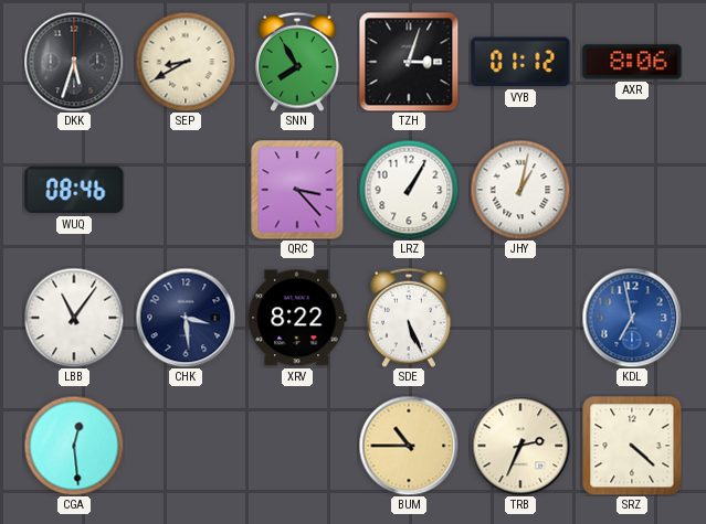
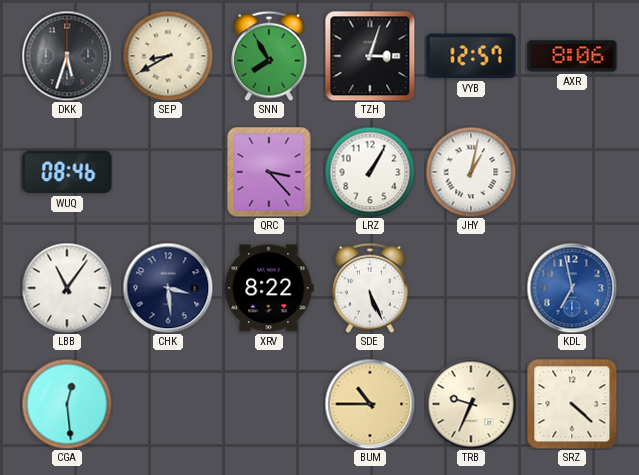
VYB: 01:12 -> 12:57 (471, 56)
TRB: 2:34 -> 9:34 (471, 404)
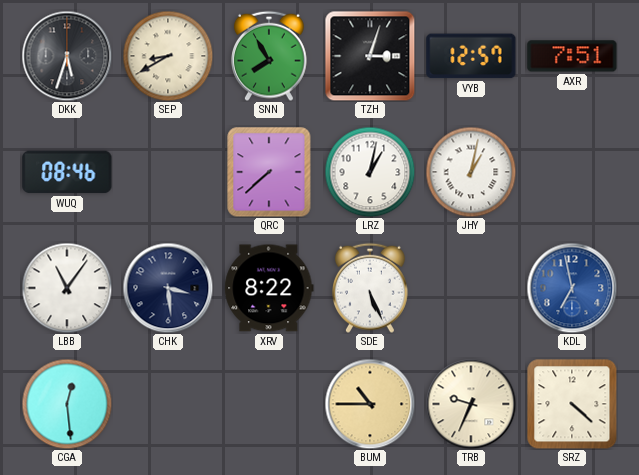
AXR: 8:06 -> 7:51 (572, 56)
QRC: 3:23 -> 7:38 (269, 172)
LRZ: 1:05 -> 1:02 (370, 172)
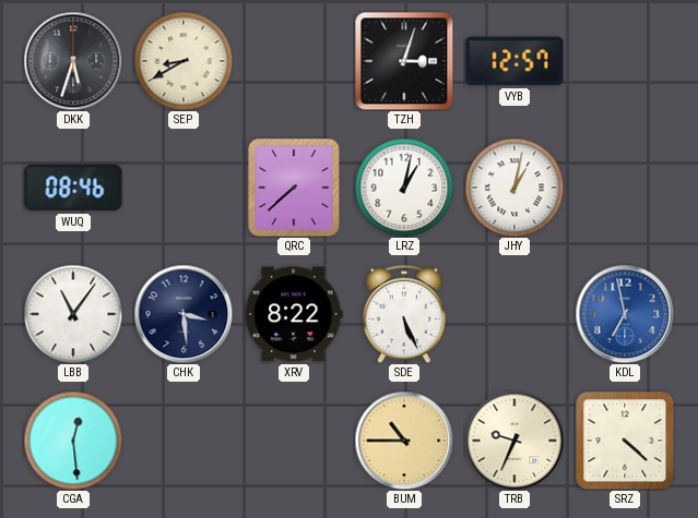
SNN: 7:55 -> none (270, 56)
AXR: 7:51 -> none (572, 56)
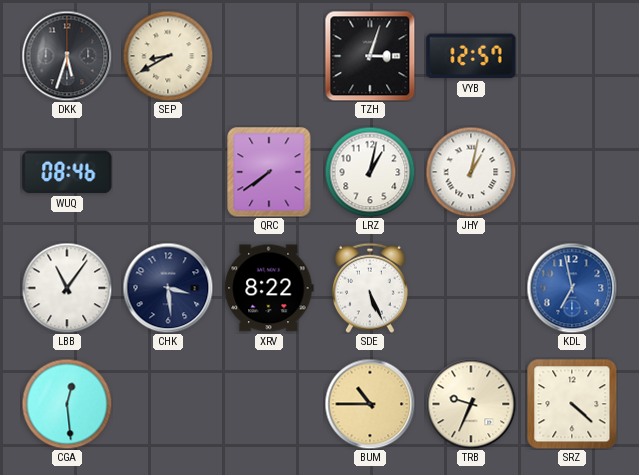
QRC: 7:38 -> 7:39 (269, 172)
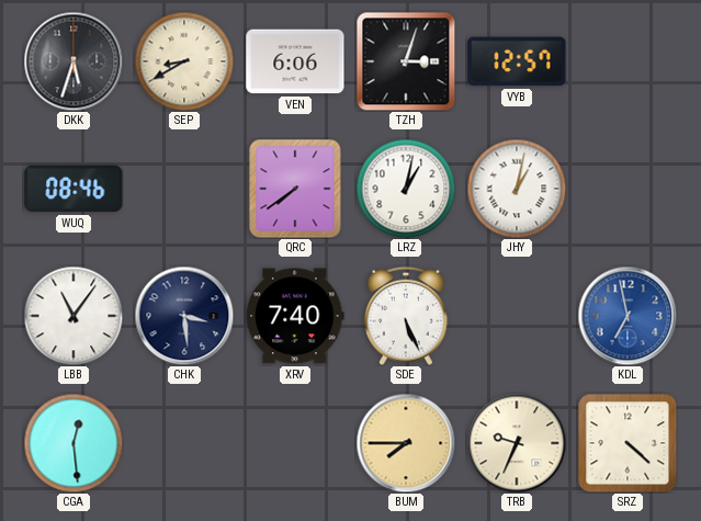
VEN: none -> 6:06 (295, 61)
XRV: 8:22 -> 7:40 (295, 316)
BUM: 10:45 -> 7:45 (406, 443)
